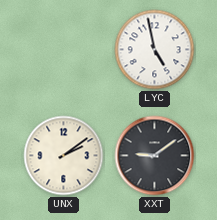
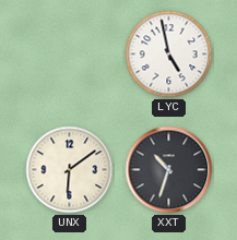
UNX: 2:09 -> 6:09 (70, 170)
XXT: 9:09 -> 10:33 (169, 170)
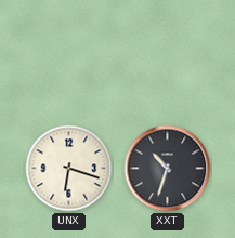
LYC: 4:58 -> none (169, 55)
UNX: 6:09 -> 6:18 (69, 169)
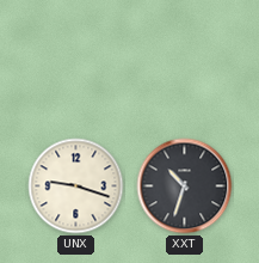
UNX: 6:18 -> 9:18 (76, 186)
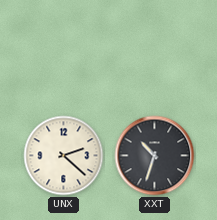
UNX: 9:18 -> 2:22 (64, 156)
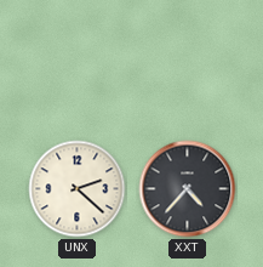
XXT: 10:33 -> 4:37 (188, 189)
